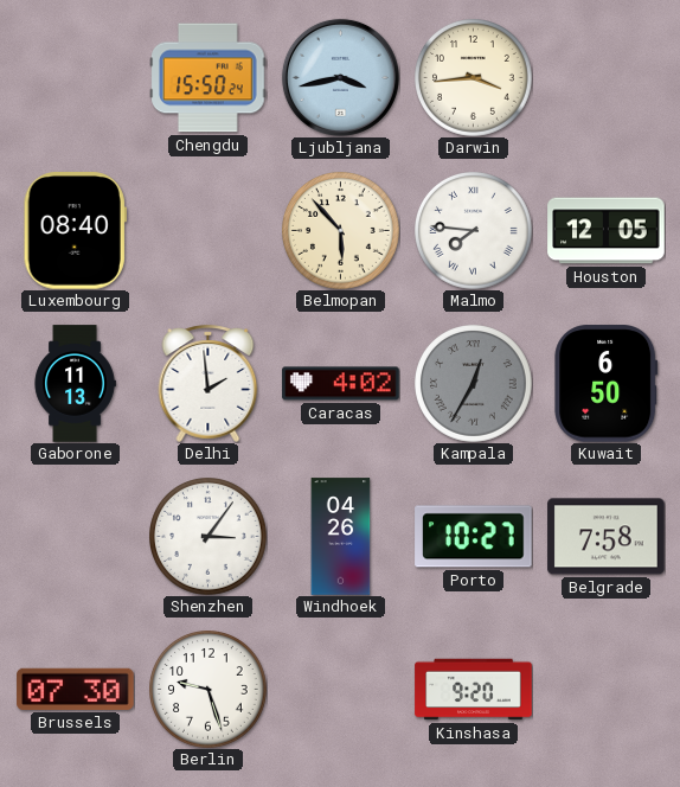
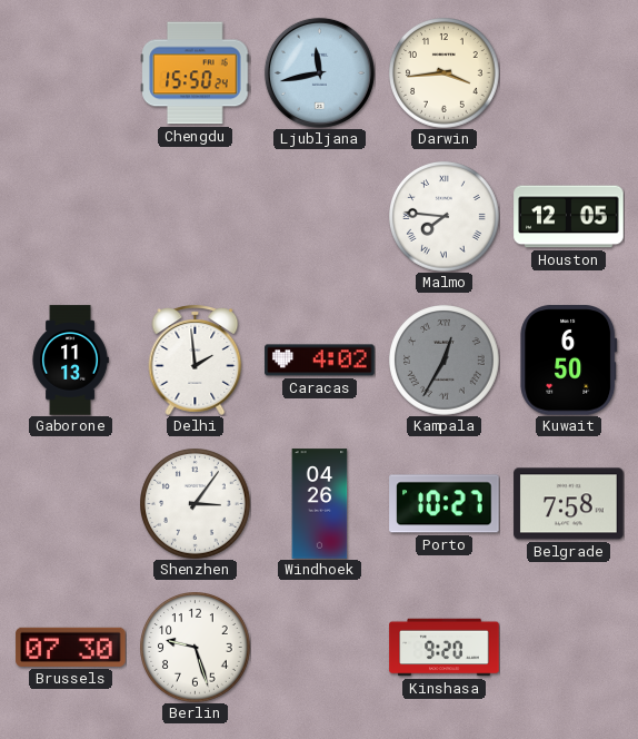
Ljubljana: 3:43 -> 11:43 (319, 72)
Luxembourg: 08:40 -> none (75, 231)
Belmopan: 5:53 -> none (341, 231)
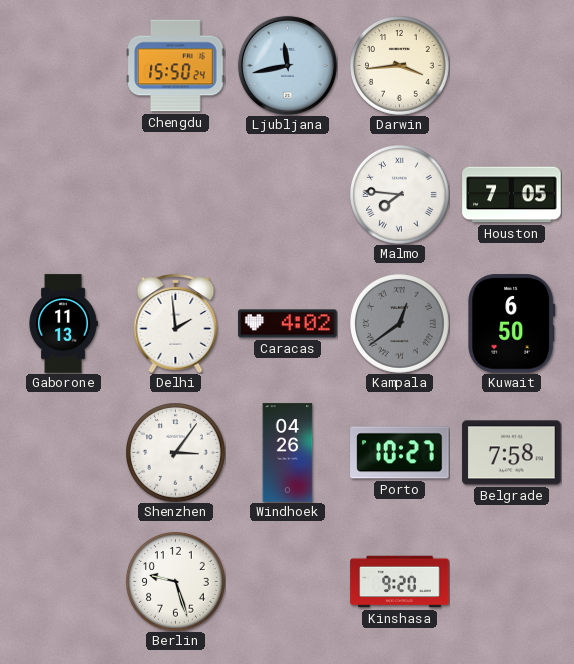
Houston: 12:05 -> 7:05 (512, 195)
Kampala: 12:35 -> 12:39 (400, 324)
Brussels: 07:30 -> none (71, 647)
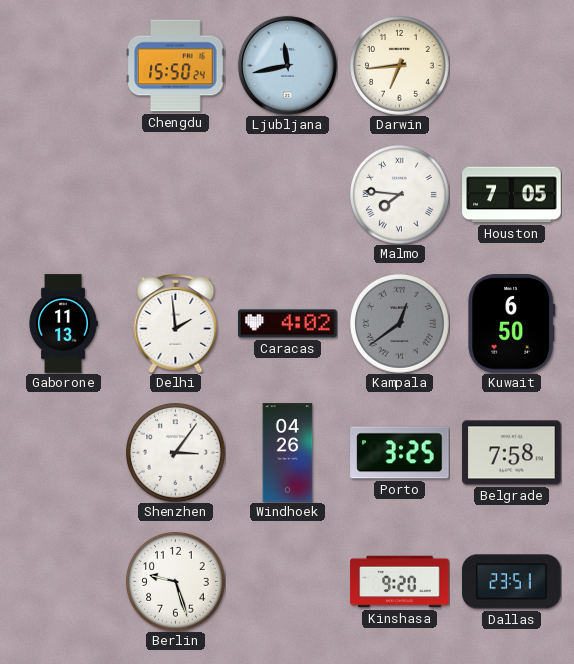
Darwin: 3:44 -> 6:44 (400, 66)
Porto: 10:27 -> 3:25 (400, 453)
Dallas: none -> 23:51 (512, 582)
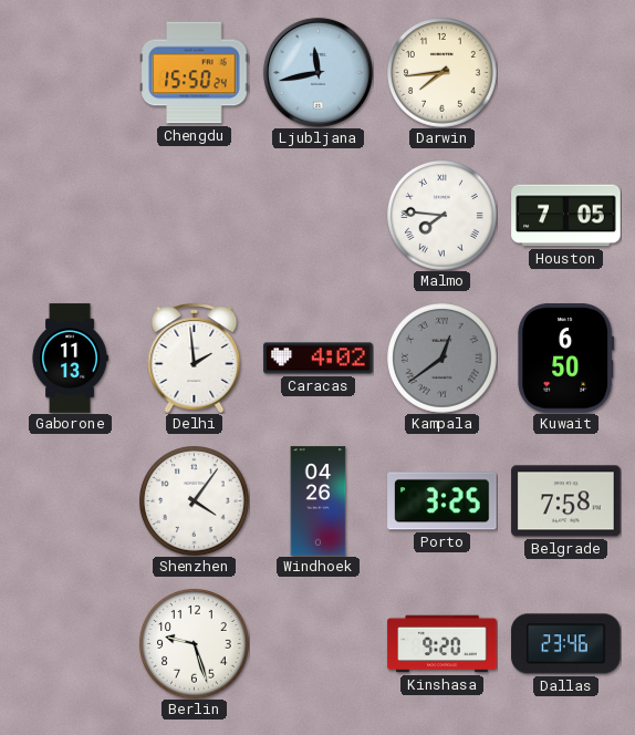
Darwin: 6:44 -> 7:44 (443, 73)
Shenzhen: 3:06 -> 4:06 (195, 501)
Dallas: 23:51 -> 23:46 (566, 644)
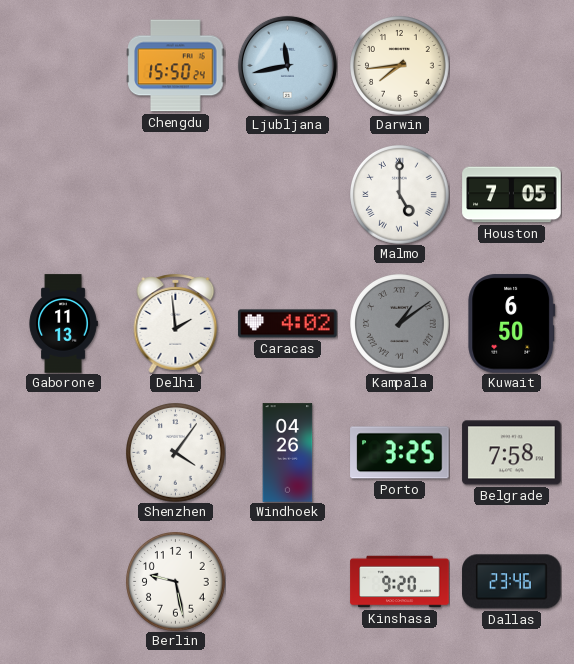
Malmo: 7:46 -> 5:00 (400, 195)
Kampala: 12:39 -> 1:09 (400, 324)
Berlin: 9:27 -> 9:28 (176, 582)
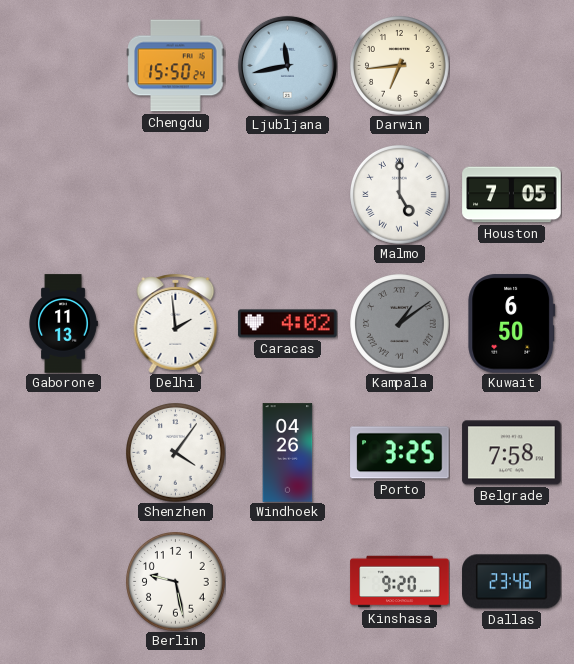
Darwin: 7:44 -> 6:44 (400, 66)
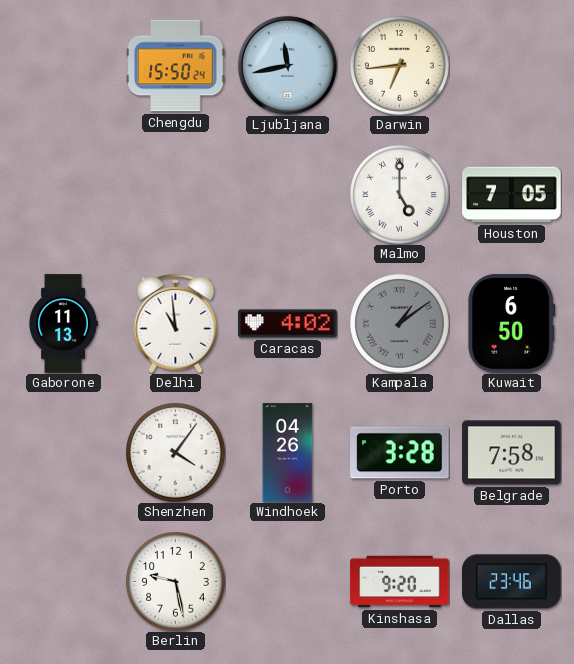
Delhi: 1:59 -> 10:59 (176, 323)
Porto: 3:25 -> 3:28 (400, 453)
